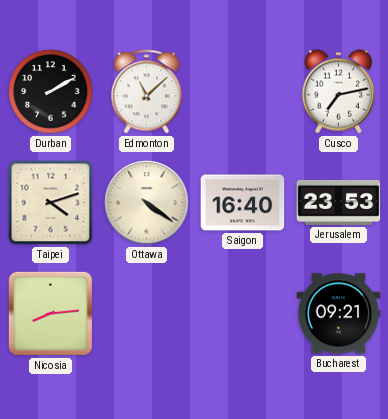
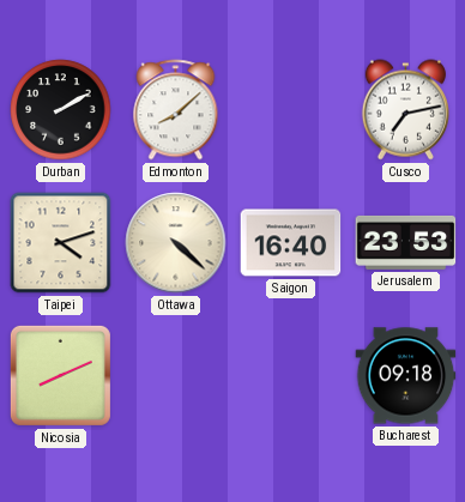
Edmonton: 11:08 -> 8:08 (176, 110)
Ottawa: 4:21 -> 4:22 (176, 243)
Nicosia: 8:14 -> 8:11 (60, 375)
Bucharest: 09:21 -> 09:18 (406, 376)
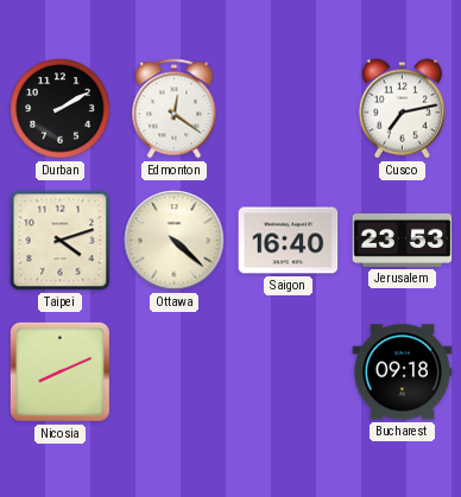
Edmonton: 8:08 -> 12:21 (175, 109)
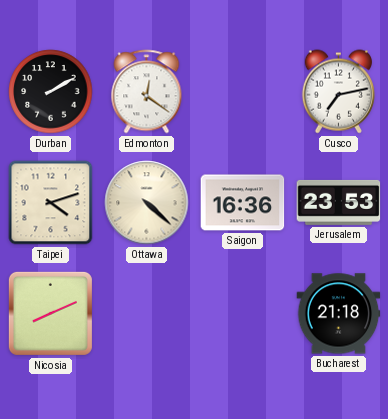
Saigon: 16:40 -> 16:36 (243, 203)
Bucharest: 09:18 -> 21:18 (339, 314)
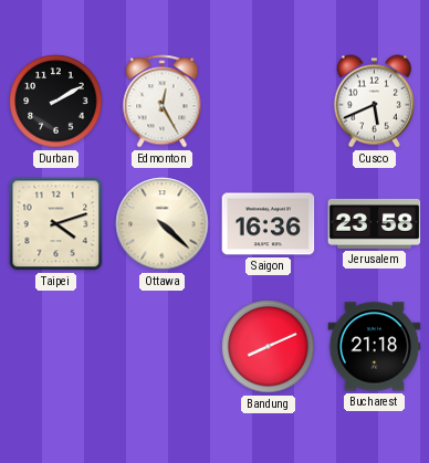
Edmonton: 12:21 -> 12:25 (163, 102)
Cusco: 7:13 -> 5:41 (374, 102)
Jerusalem: 23:53 -> 23:58 (375, 223)
Nicosia: 8:11 -> none (50, 313)
Bandung: none -> 8:11 (269, 347)
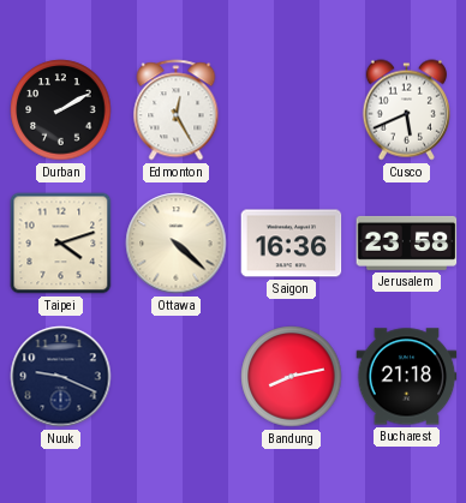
Nuuk: none -> 9:19 (61, 377)
Bandung: 8:11 -> 8:13 (292, 377)
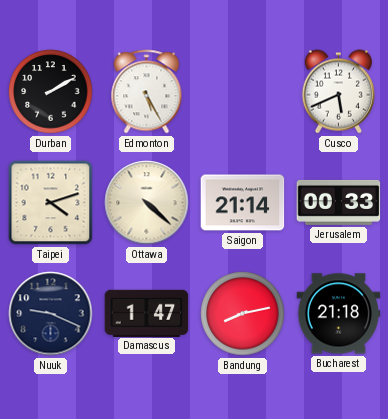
Edmonton: 12:25 -> 5:25 (147, 92)
Saigon: 16:36 -> 21:14 (243, 203)
Jerusalem: 23:58 -> 00:33 (339, 202)
Damascus: none -> 1:47 (147, 313)
